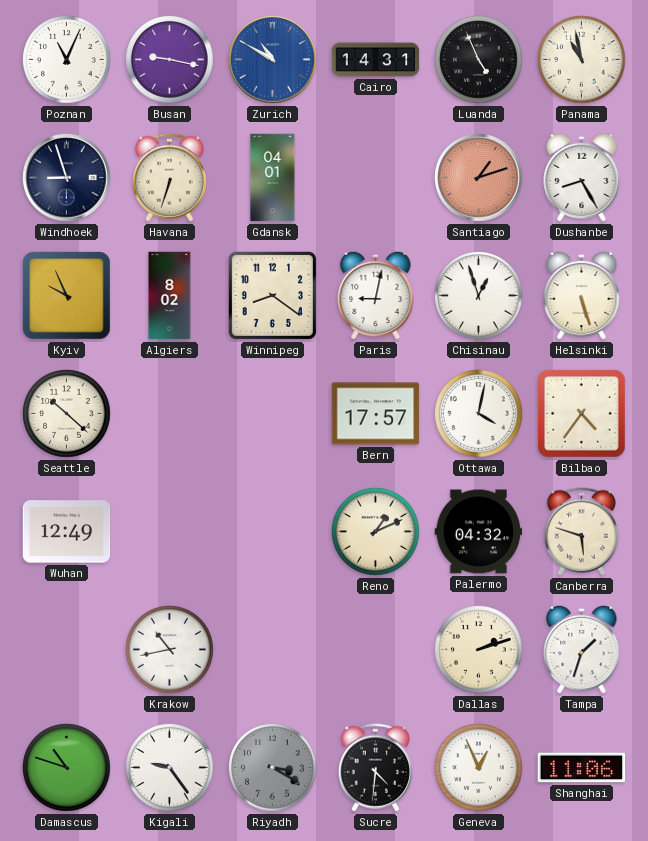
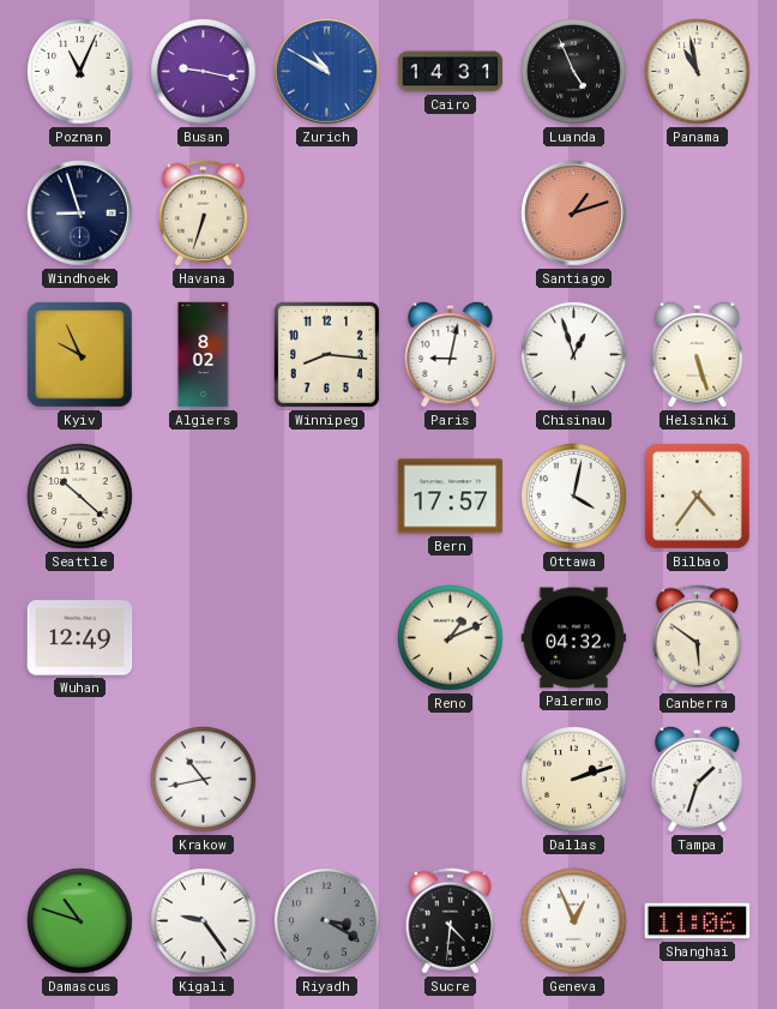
Gdansk: 04:01 -> none (273, 178)
Dushanbe: 8:25 -> none (582, 177)
Winnipeg: 8:21 -> 8:16 (326, 354)
Canberra: 5:48 -> 5:51 (697, 638)
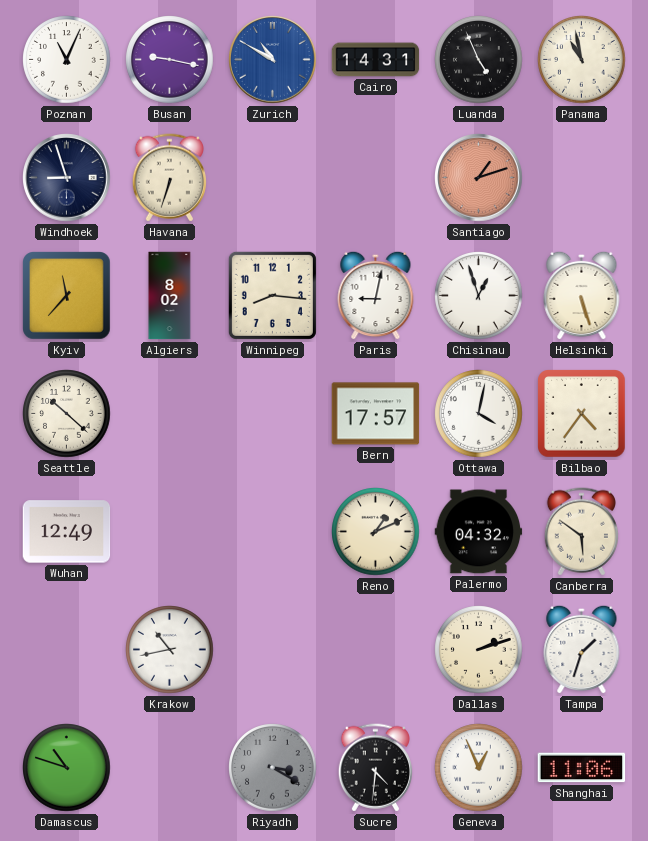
Kyiv: 9:56 -> 11:37 (67, 296)
Kigali: 9:24 -> none (204, 921)
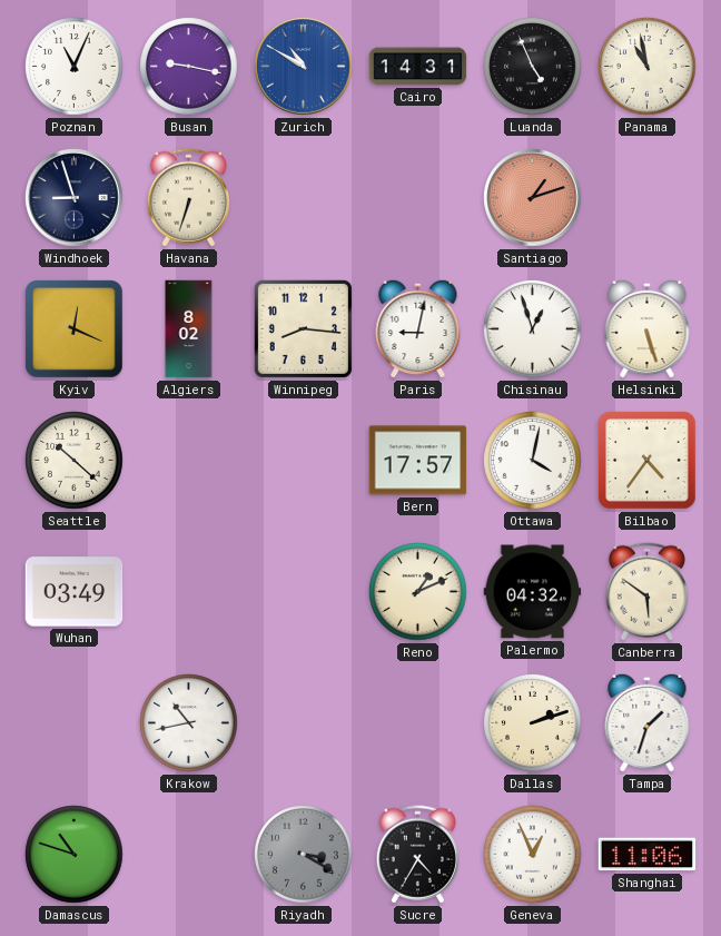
Kyiv: 11:37 -> 12:19 (75, 329)
Wuhan: 12:49 -> 03:49 (75, 592)
Sucre: 4:31 -> 4:35 (417, 855)
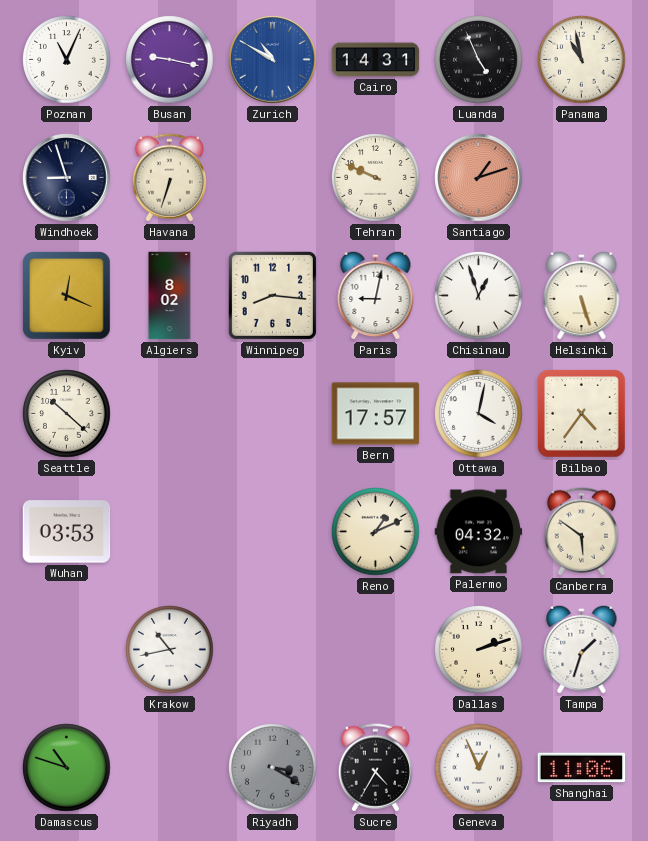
Tehran: none -> 9:49 (376, 178)
Wuhan: 03:49 -> 03:53 (67, 532)
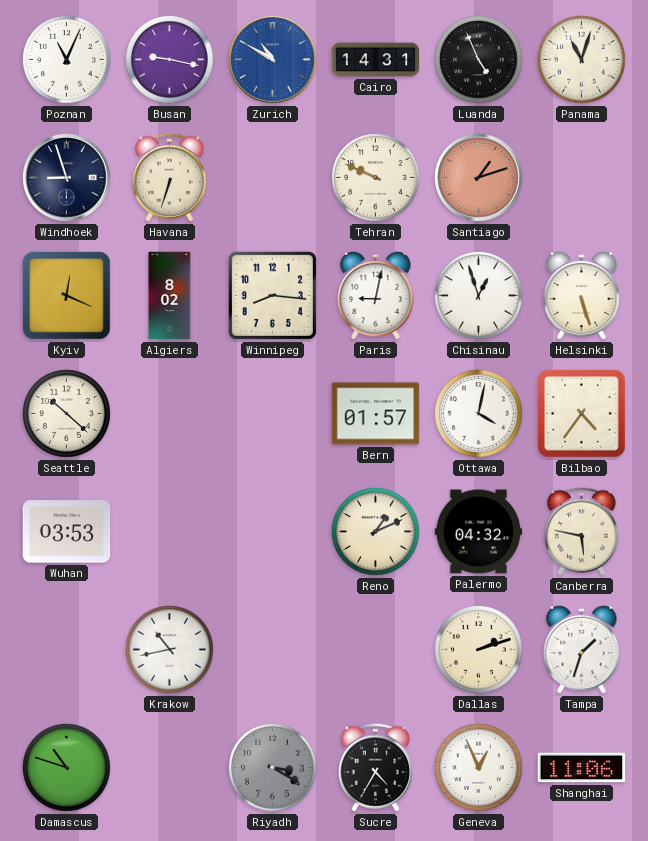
Panama: 10:58 -> 11:03 (582, 60)
Bern: 17:57 -> 01:57 (376, 414)
Canberra: 5:51 -> 5:47 (581, 532)
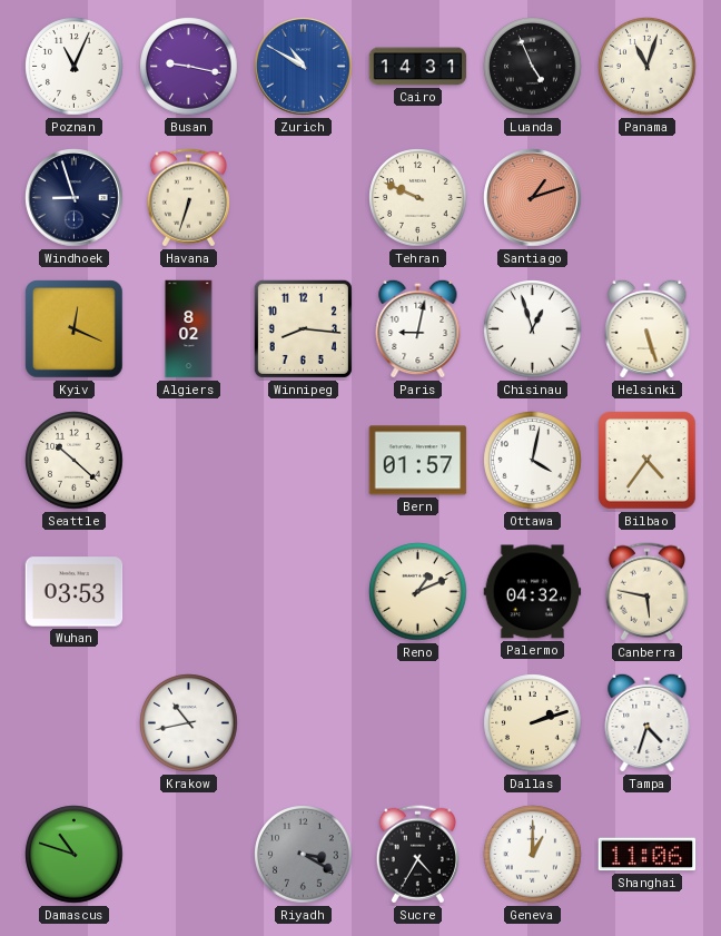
Tampa: 1:33 -> 4:33 (648, 722)
Geneva: 12:56 -> 1:00 (533, 855)
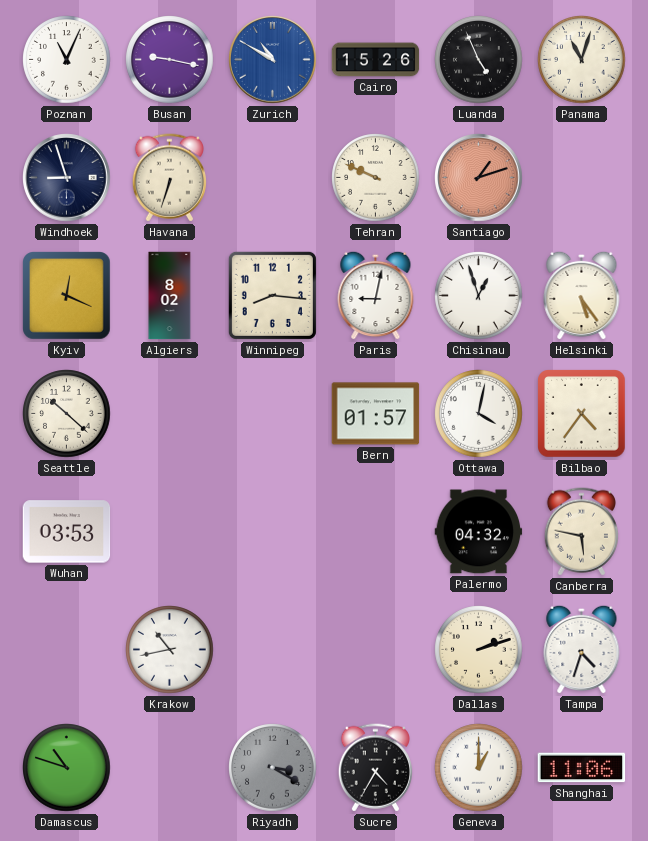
Cairo: 14:31 -> 15:26 (376, 60)
Helsinki: 5:27 -> 5:24 (582, 295)
Reno: 1:11 -> none (418, 592)
